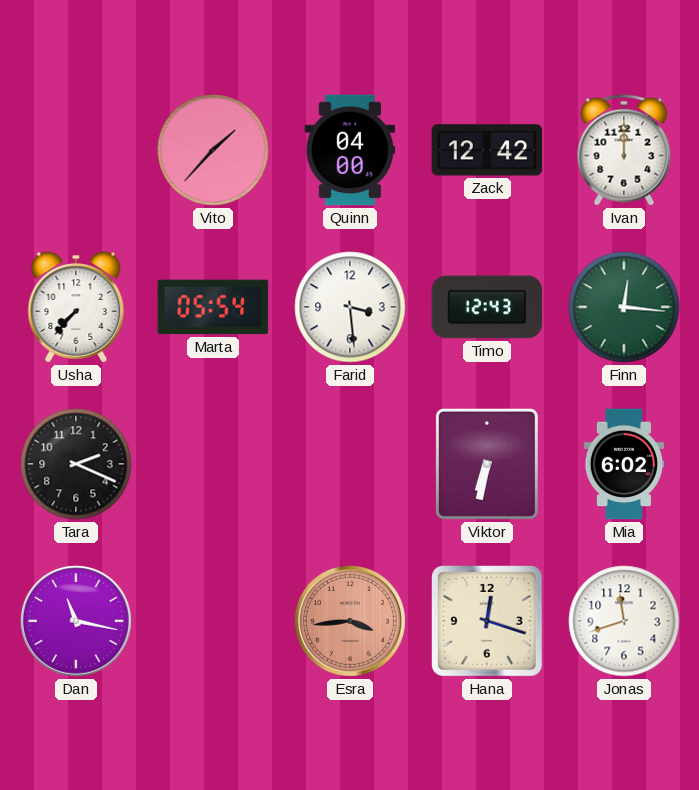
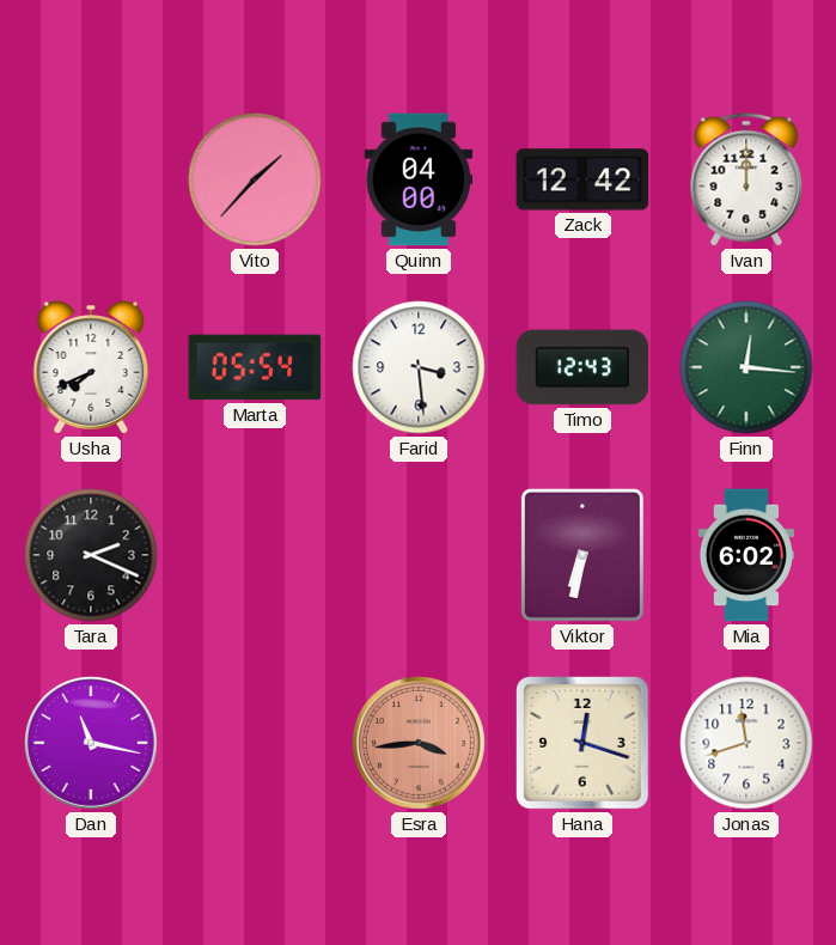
Usha: 7:37 -> 7:41 (91, 367)
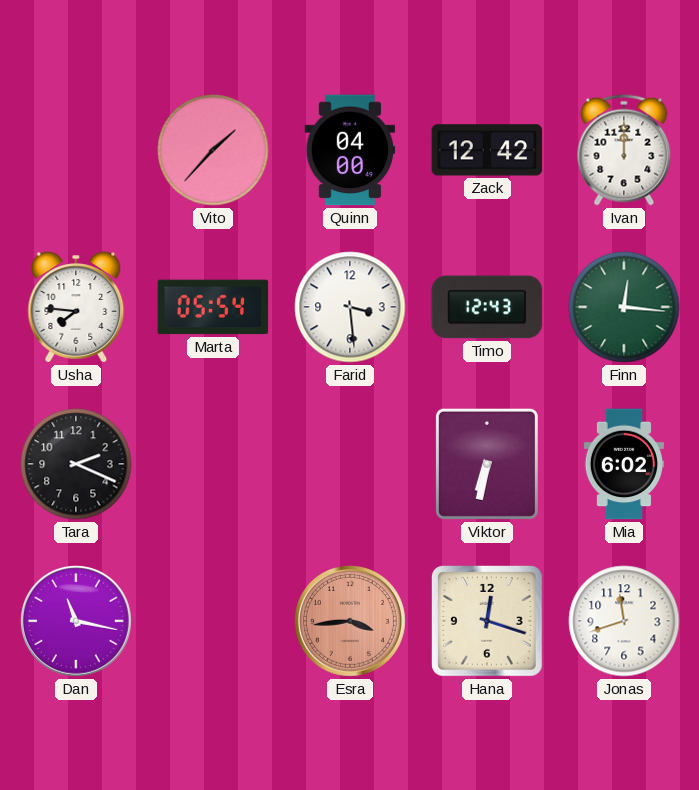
Usha: 7:41 -> 7:46 (76, 307)
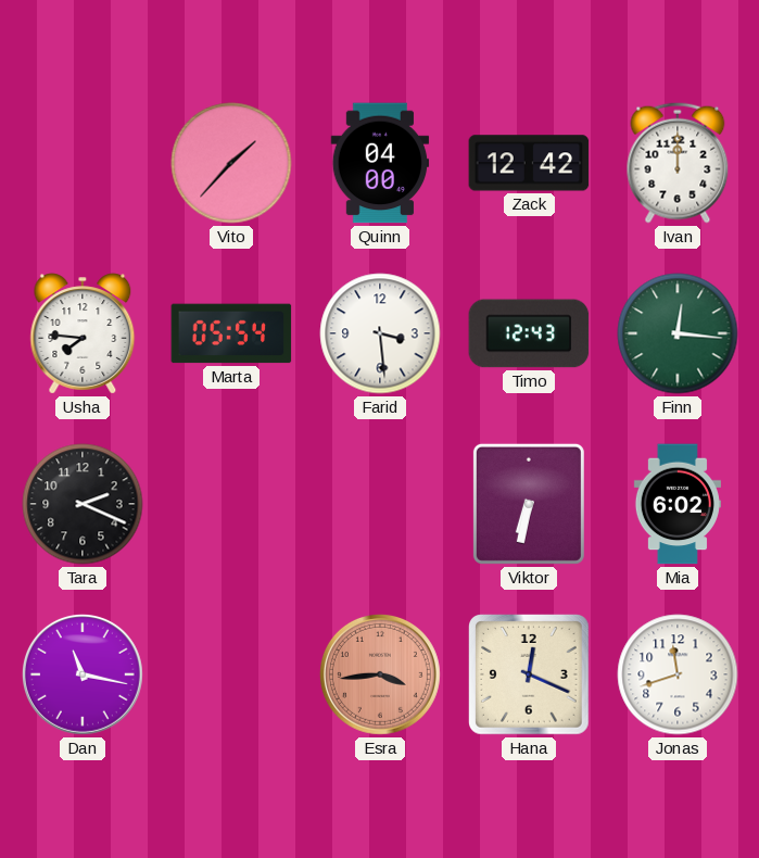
Hana: 12:18 -> 12:19 (530, 676)
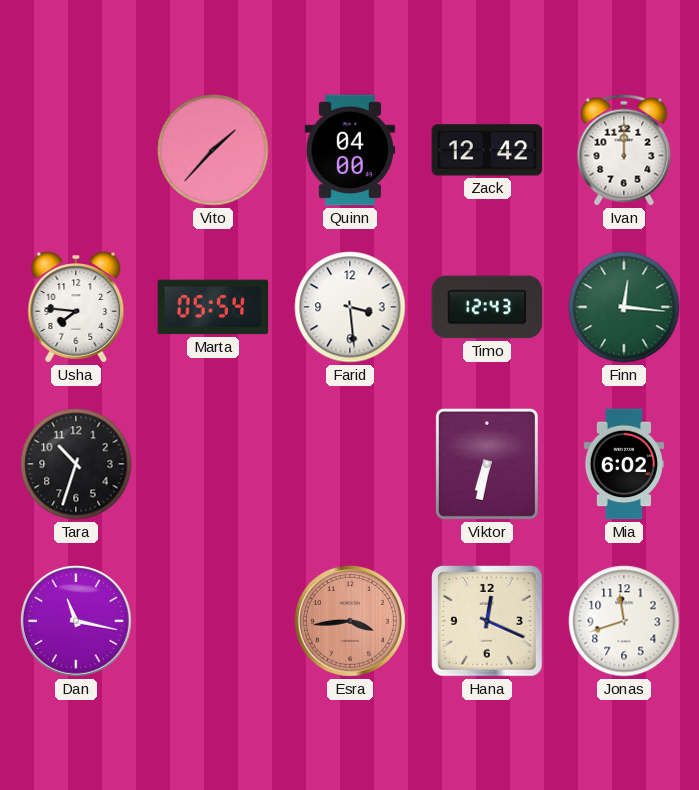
Tara: 2:19 -> 10:33 (76, 464)
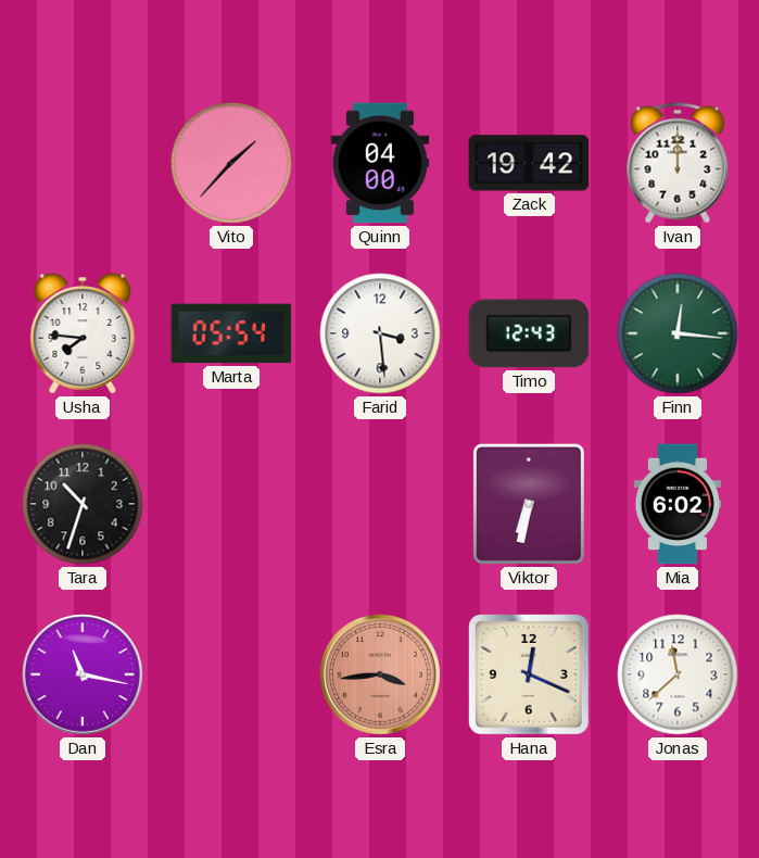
Zack: 12:42 -> 19:42 (529, 163)
Jonas: 11:42 -> 11:38 (678, 674)
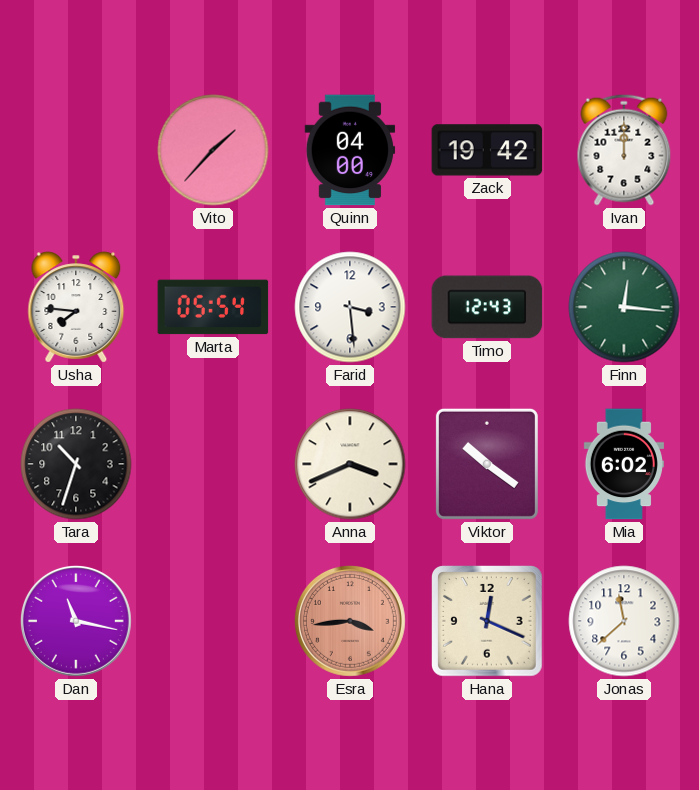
Anna: none -> 3:41 (350, 464)
Viktor: 6:32 -> 10:21 (487, 464)
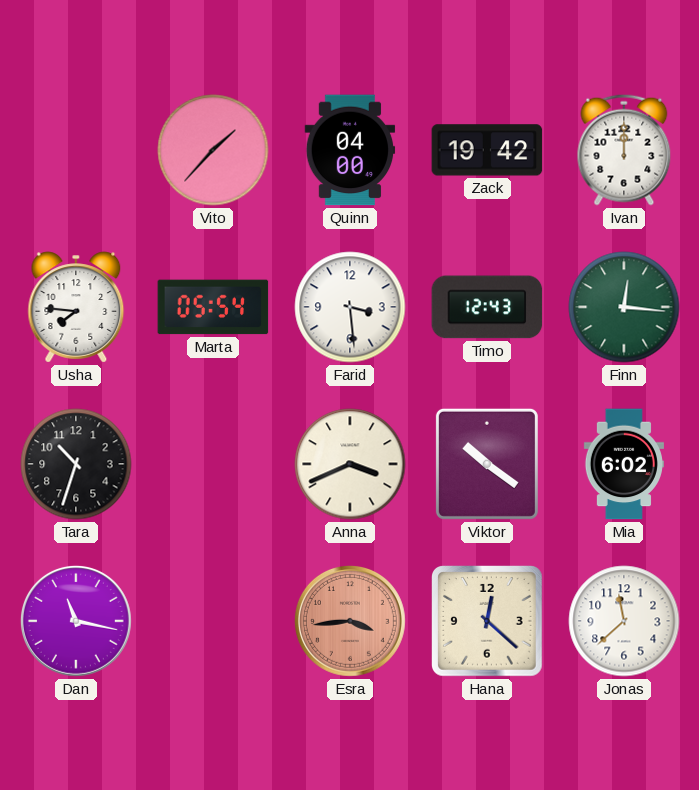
Hana: 12:19 -> 12:22 (488, 622)
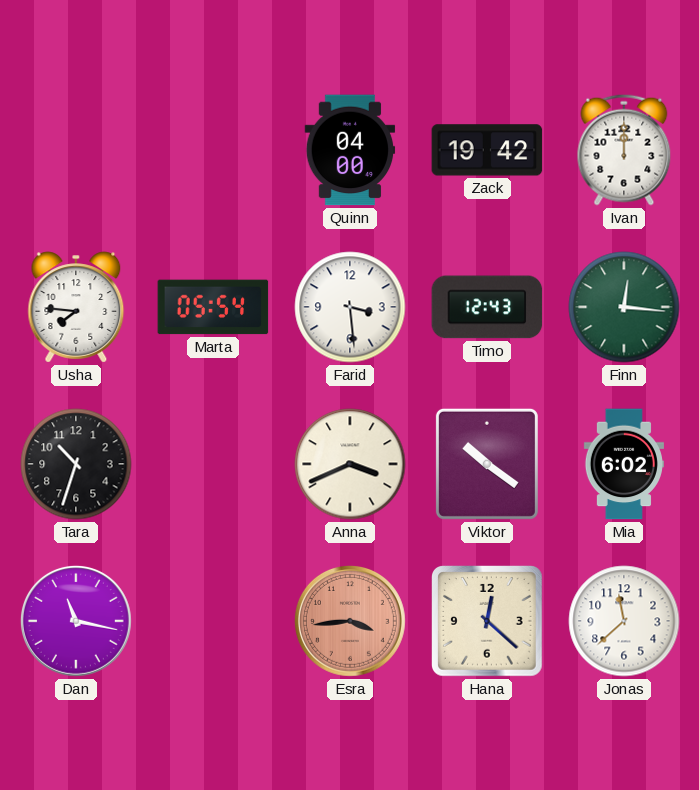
Vito: 1:37 -> none (213, 150)
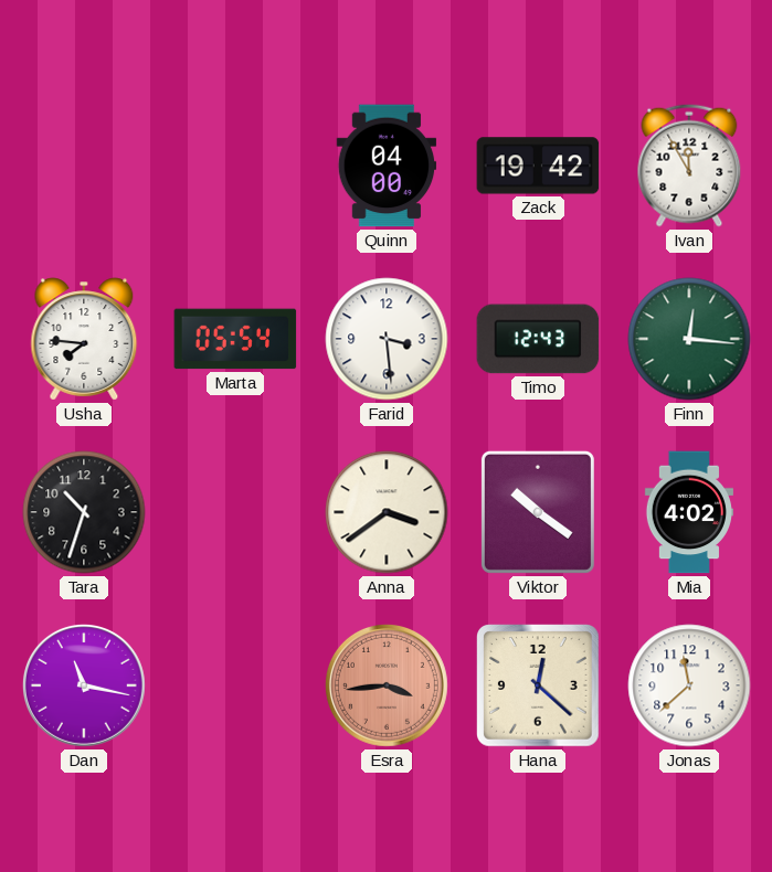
Ivan: 12:00 -> 11:55 (689, 166)
Anna: 3:41 -> 3:39 (387, 512)
Mia: 6:02 -> 4:02 (689, 512)
